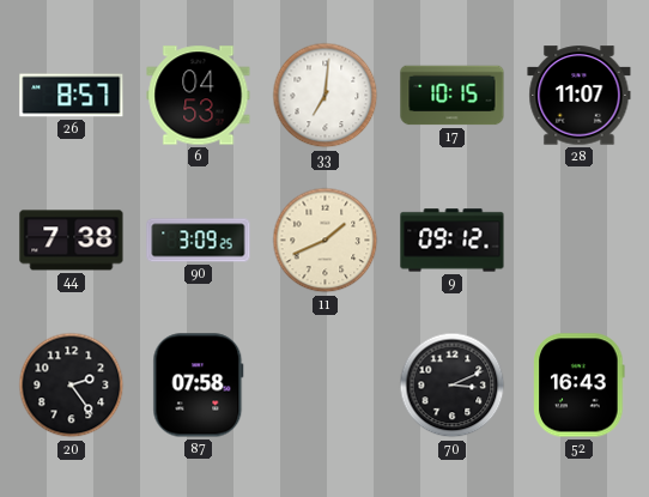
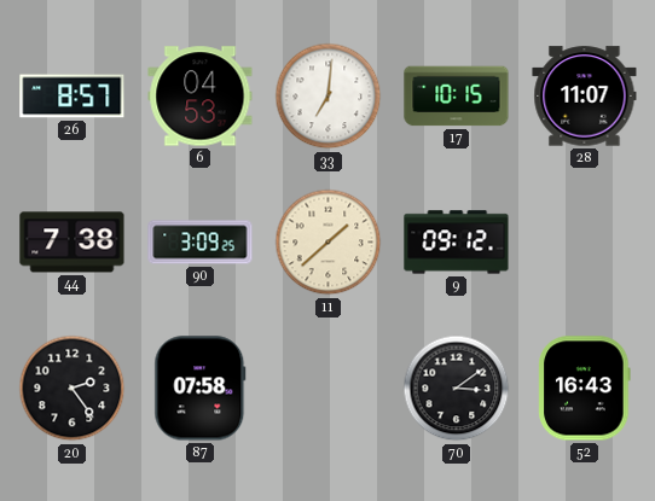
11: 1:41 -> 1:38 (329, 243)
70: 3:11 -> 3:09 (457, 389)
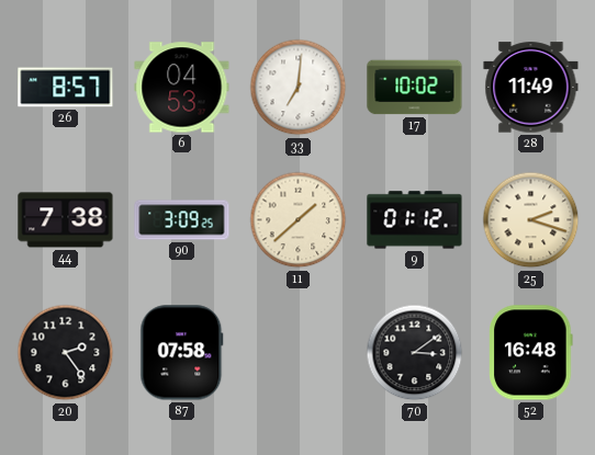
17: 10:15 -> 10:02 (415, 88)
28: 11:07 -> 11:49 (531, 88)
9: 09:12 -> 01:12 (415, 220)
25: none -> 2:18 (531, 220)
52: 16:43 -> 16:48 (531, 353)
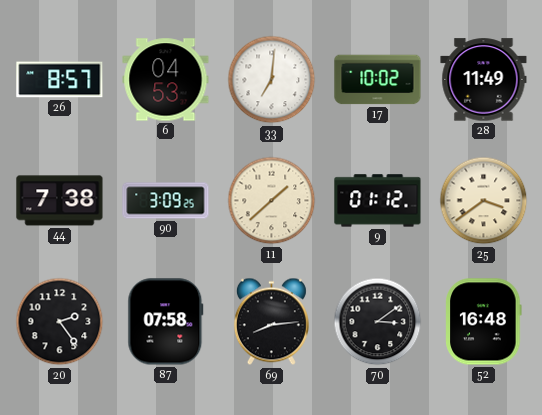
25: 2:18 -> 3:39 (484, 201)
69: none -> 8:14 (271, 322)
